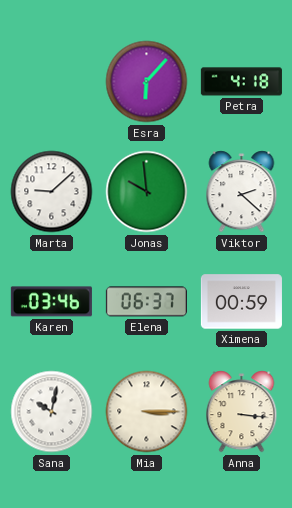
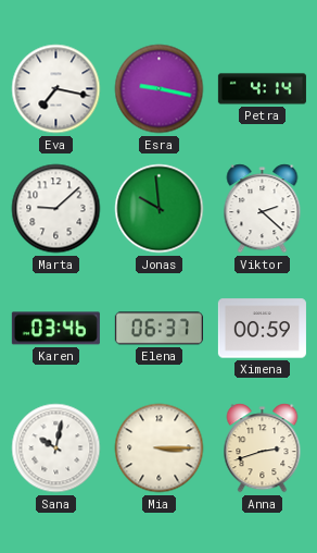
Eva: none -> 7:17 (56, 89)
Esra: 6:07 -> 9:17 (160, 89)
Petra: 4:18 -> 4:14 (262, 89)
Anna: 3:16 -> 2:42 (263, 448)
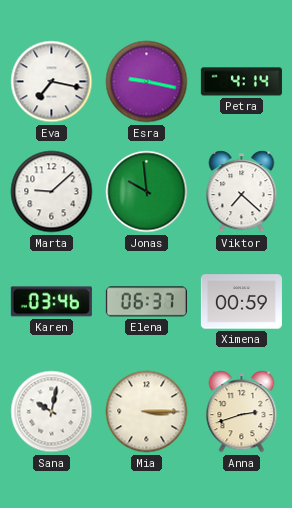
Viktor: 2:22 -> 7:22 (242, 192)
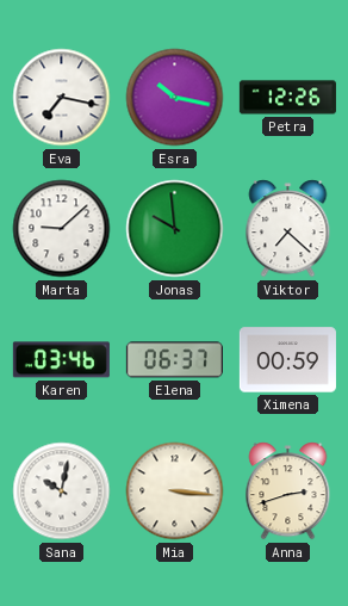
Esra: 9:17 -> 10:17 (175, 98)
Petra: 4:14 -> 12:26 (287, 98)
Mia: 3:15 -> 3:16 (175, 491)
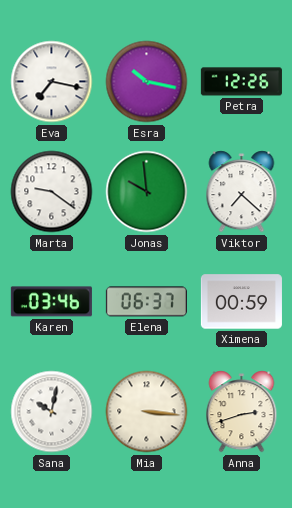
Marta: 9:08 -> 9:21 (52, 192)
